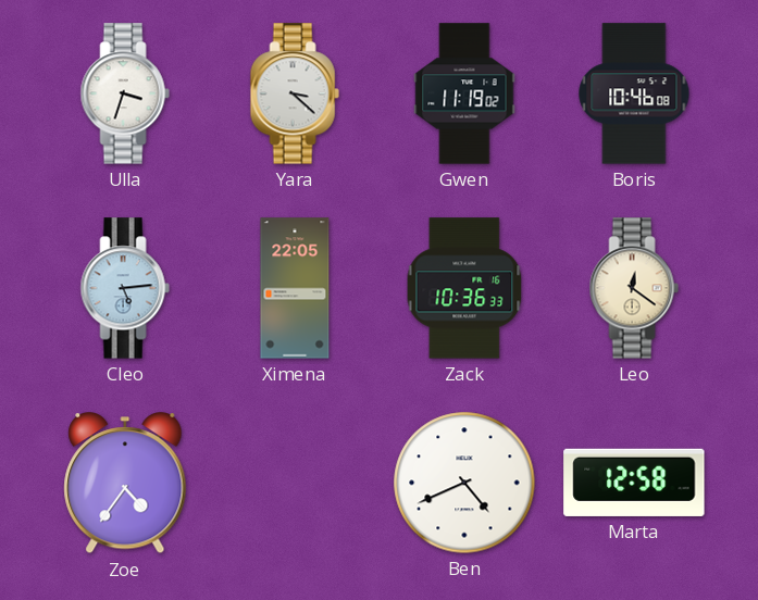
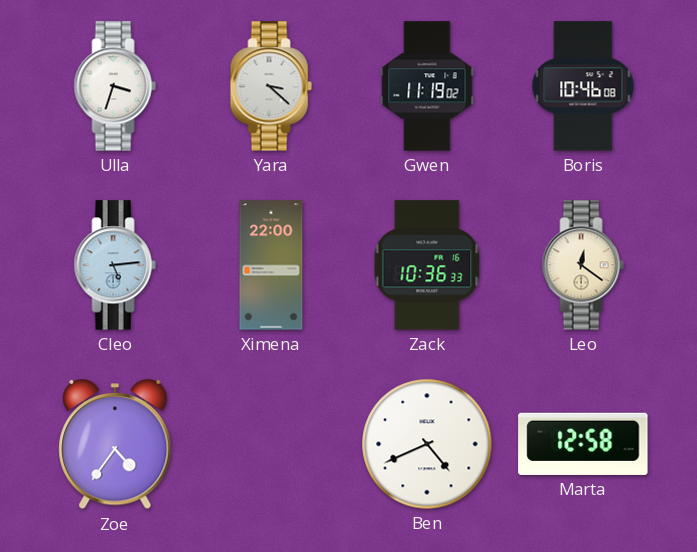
Ximena: 22:05 -> 22:00 (271, 265)
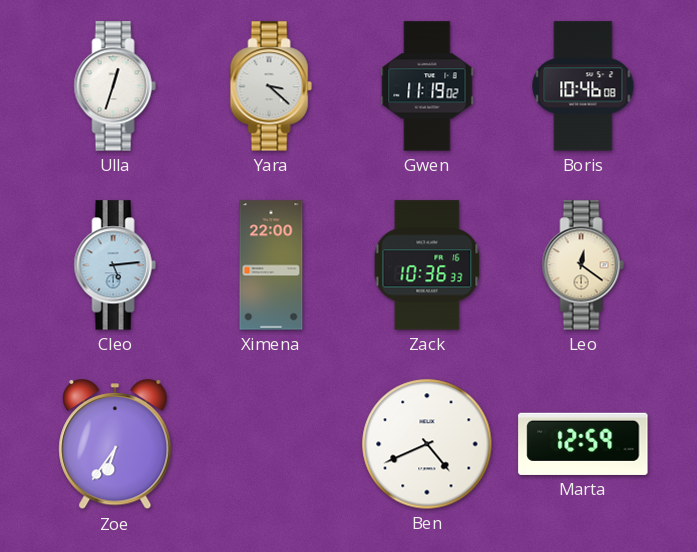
Ulla: 3:33 -> 12:33 (115, 86)
Zoe: 4:36 -> 6:36 (115, 445)
Marta: 12:58 -> 12:59 (583, 444)
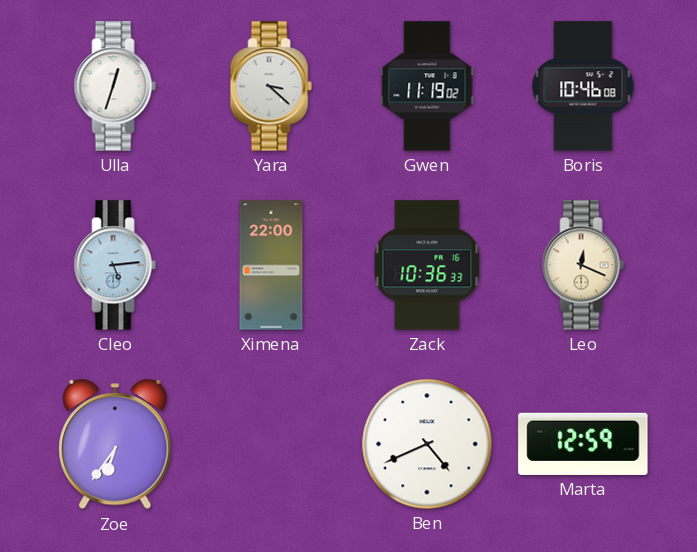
Leo: 12:21 -> 12:19 (583, 265)
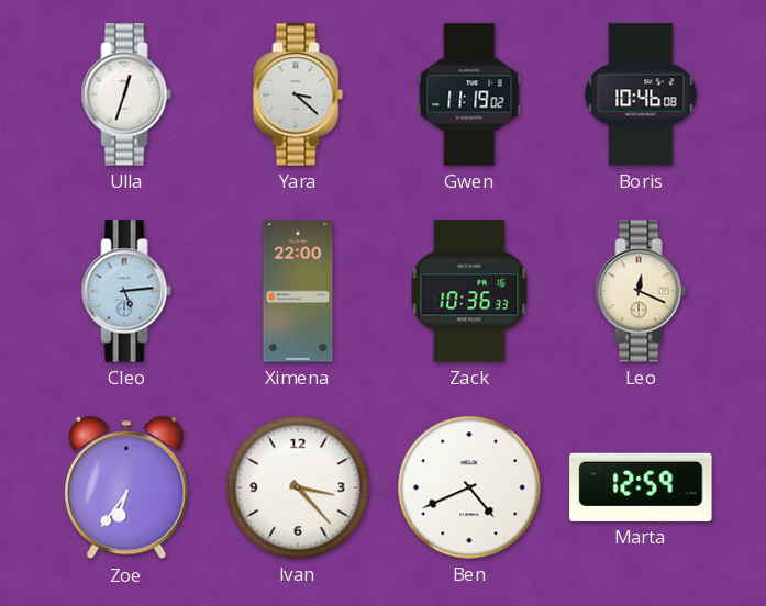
Ivan: none -> 3:23 (298, 487)
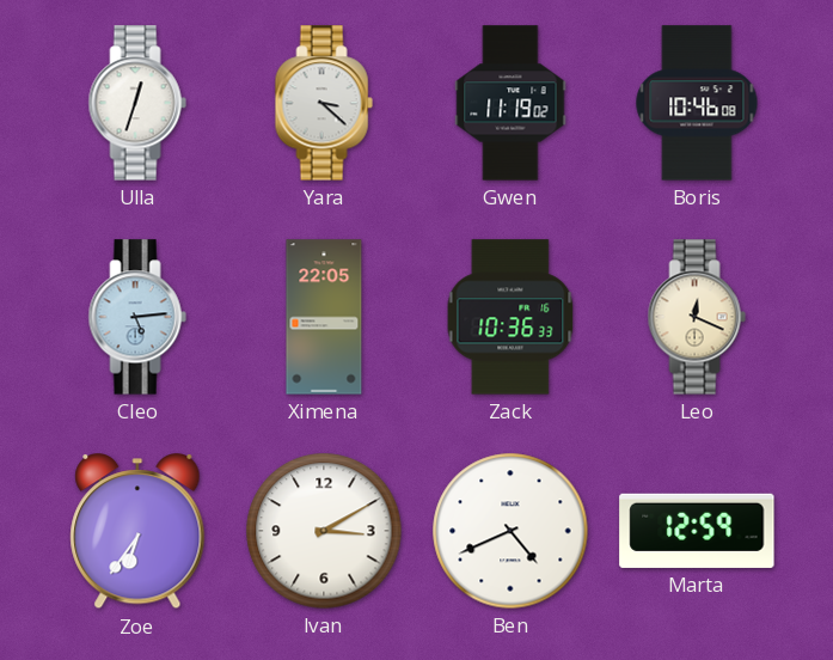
Ximena: 22:00 -> 22:05 (324, 317)
Ivan: 3:23 -> 3:10 (324, 531)
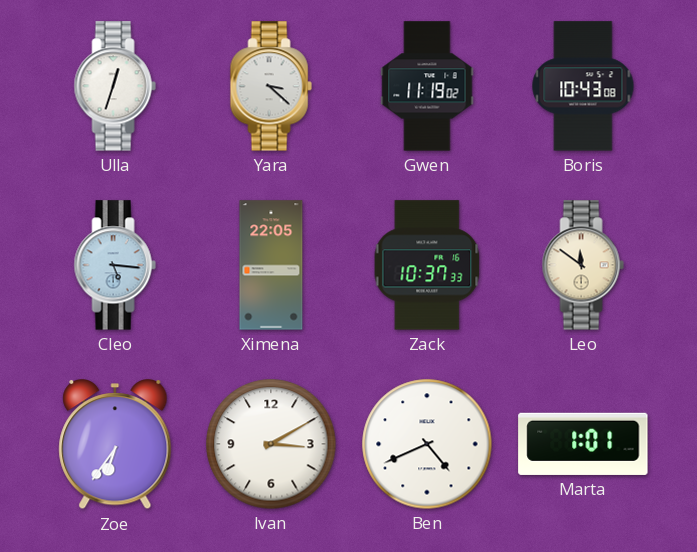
Boris: 10:46 -> 10:43 (583, 86)
Cleo: 5:14 -> 5:16 (115, 265)
Zack: 10:36 -> 10:37 (427, 265)
Leo: 12:19 -> 11:51 (583, 265)
Marta: 12:59 -> 1:01 (583, 444)
